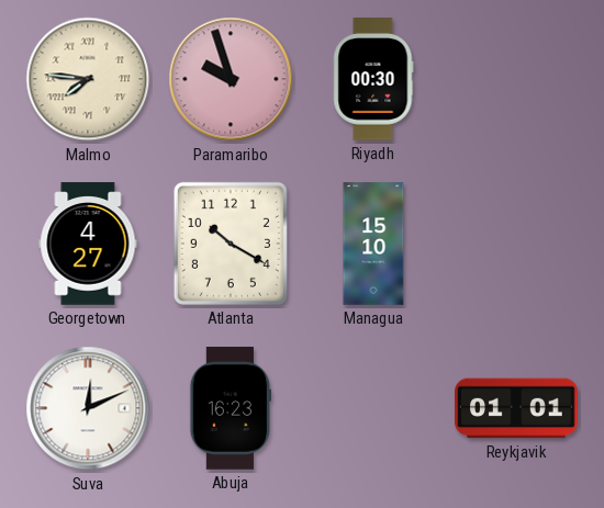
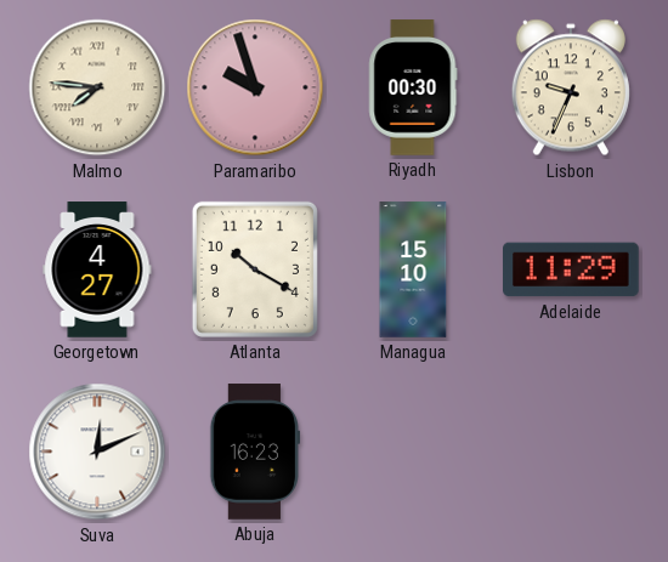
Lisbon: none -> 9:34 (571, 87)
Adelaide: none -> 11:29 (572, 269)
Reykjavik: 01:01 -> none (516, 408)
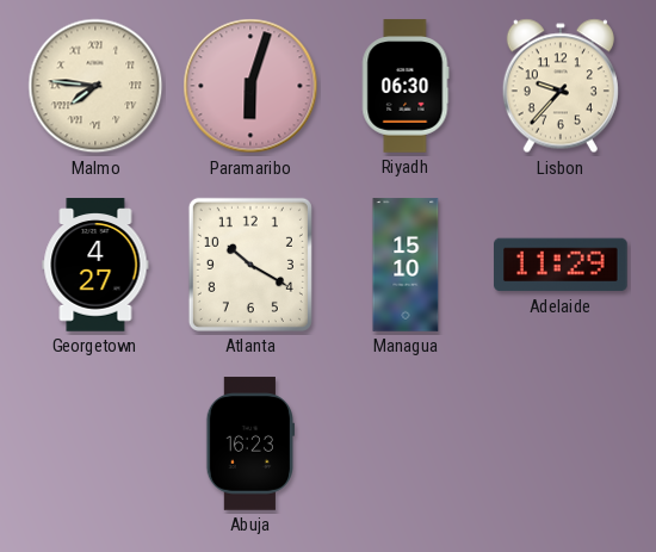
Paramaribo: 9:57 -> 6:03 (250, 86)
Riyadh: 00:30 -> 06:30 (406, 86)
Lisbon: 9:34 -> 9:37 (561, 86)
Suva: 12:11 -> none (97, 452)
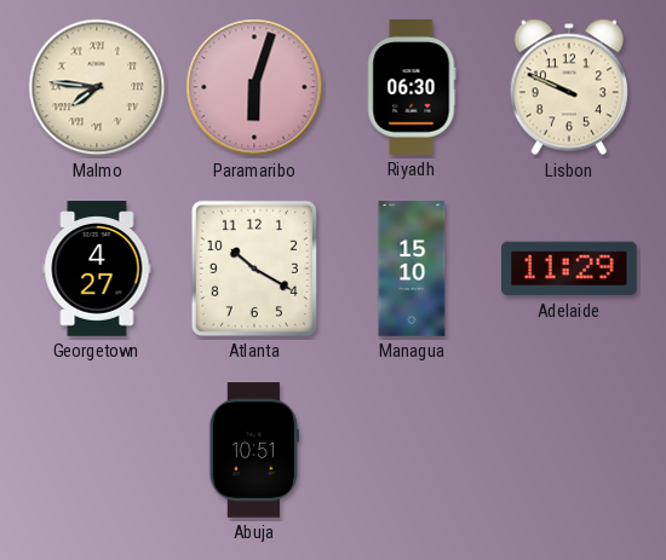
Lisbon: 9:37 -> 9:49 (569, 87)
Abuja: 16:23 -> 10:51 (253, 450)
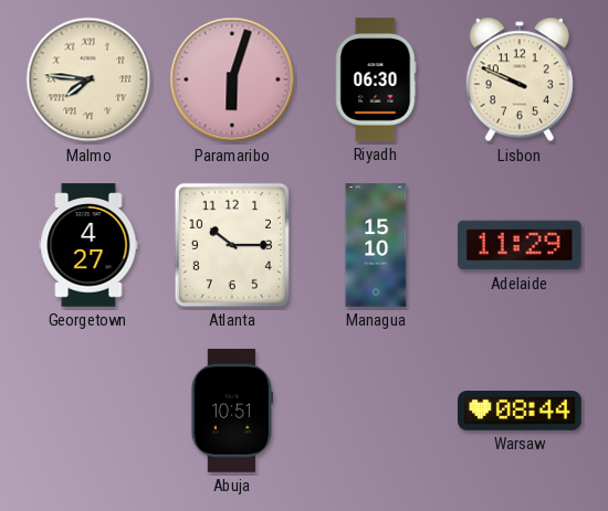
Atlanta: 10:20 -> 10:15 (232, 245)
Warsaw: none -> 08:44 (520, 412)
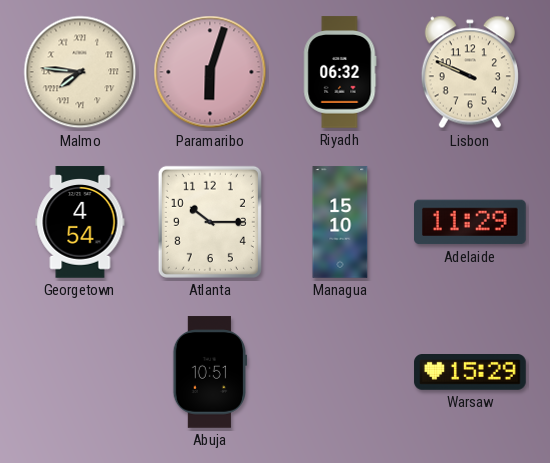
Riyadh: 06:30 -> 06:32 (340, 72)
Georgetown: 4:27 -> 4:54 (80, 222)
Warsaw: 08:44 -> 15:29 (470, 373)
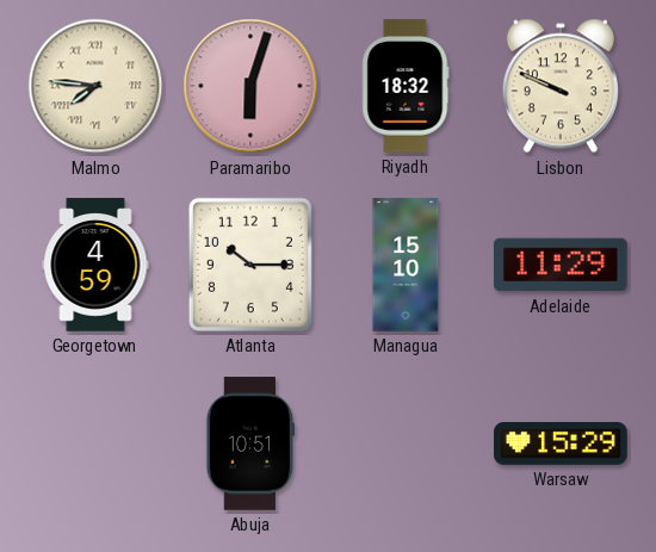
Riyadh: 06:32 -> 18:32 (406, 86)
Georgetown: 4:54 -> 4:59 (95, 265)
